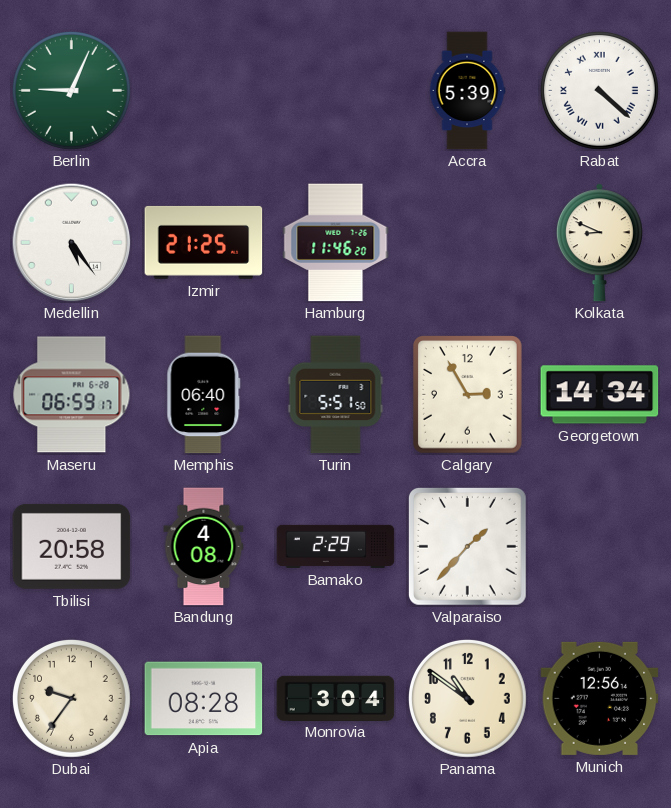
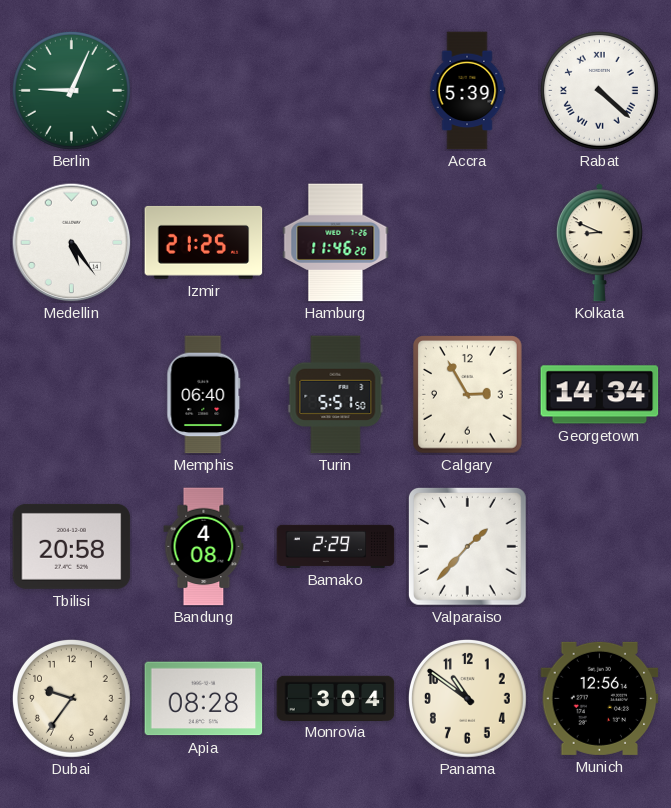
Maseru: 06:59 -> none (72, 395)
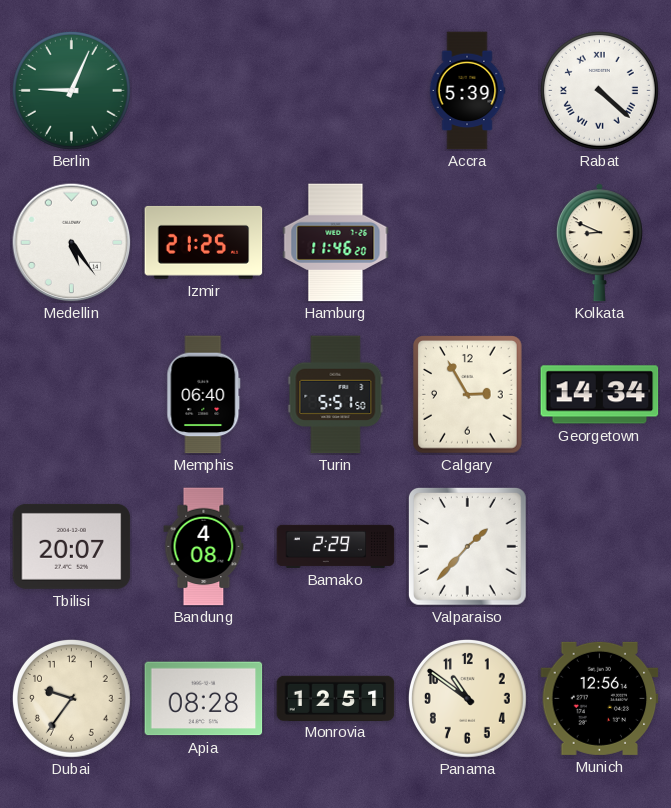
Tbilisi: 20:58 -> 20:07 (72, 546)
Monrovia: 3:04 -> 12:51 (336, 698)
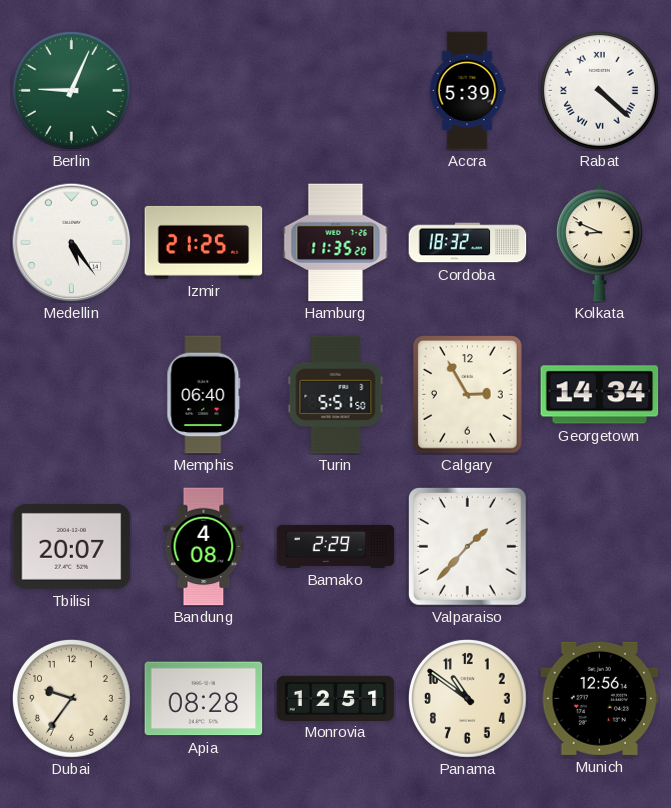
Hamburg: 11:46 -> 11:35 (336, 243)
Cordoba: none -> 18:32 (468, 243)
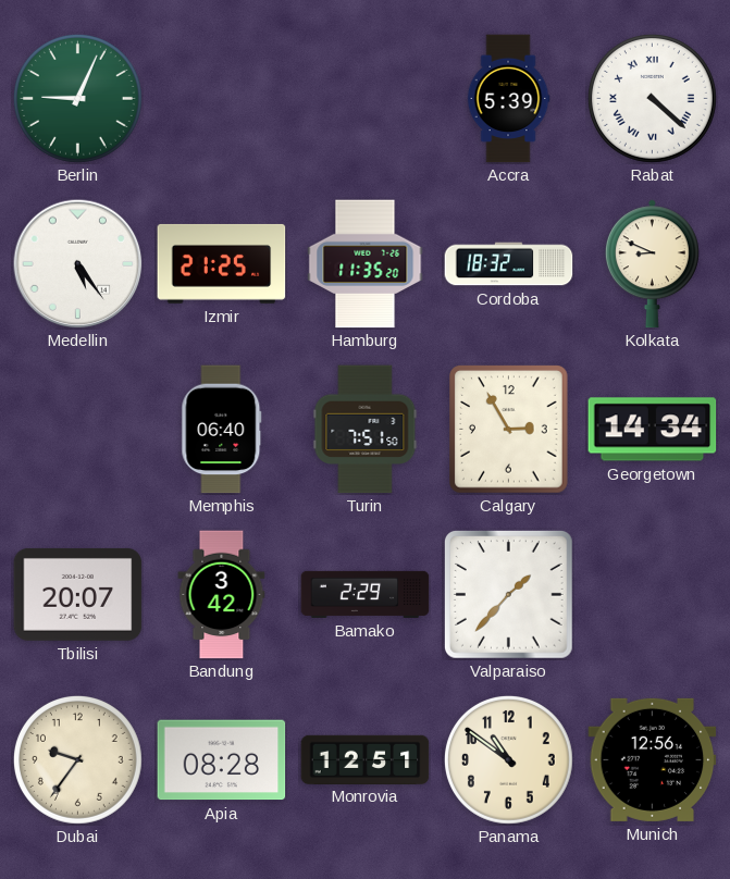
Turin: 5:51 -> 7:51 (366, 430)
Bandung: 4:08 -> 3:42 (222, 595)
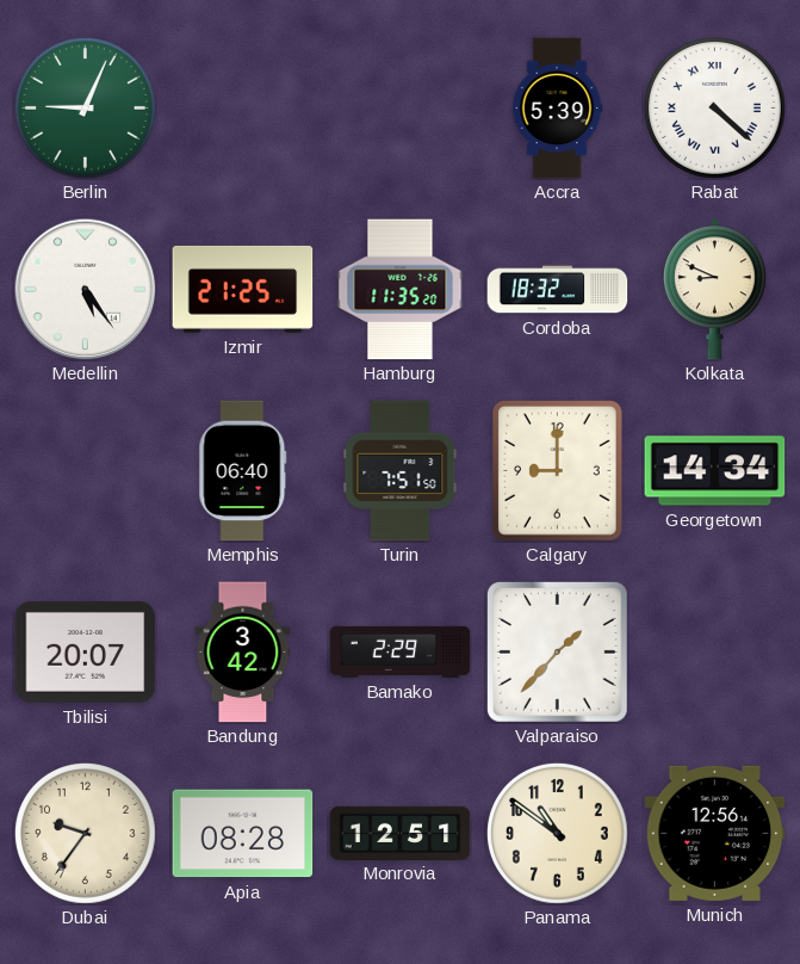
Calgary: 2:55 -> 9:00 (558, 471)
